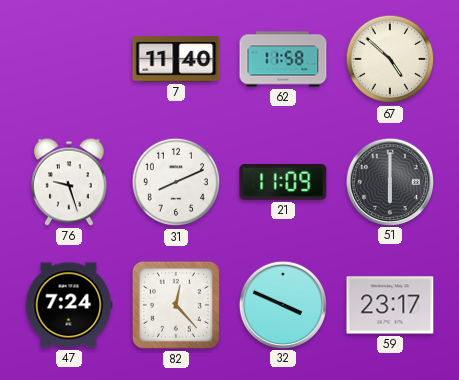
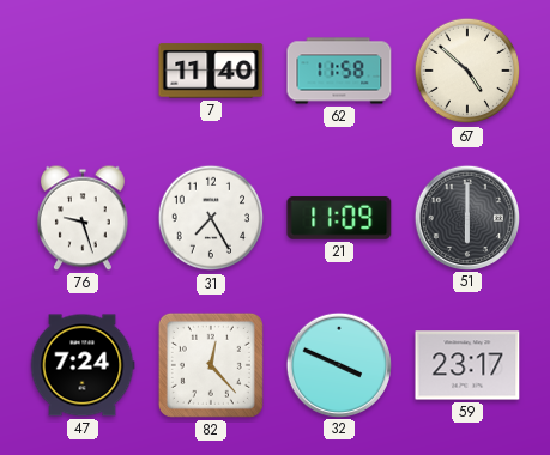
31: 8:11 -> 7:25 (211, 218)
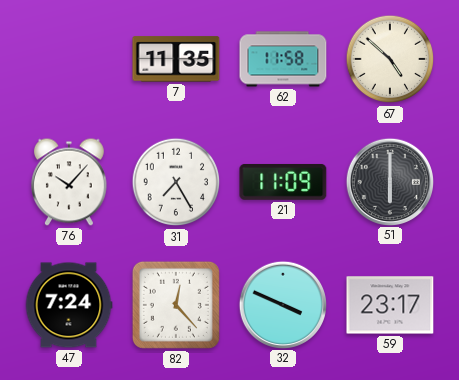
7: 11:40 -> 11:35 (176, 59)
76: 9:27 -> 10:07 (70, 182)
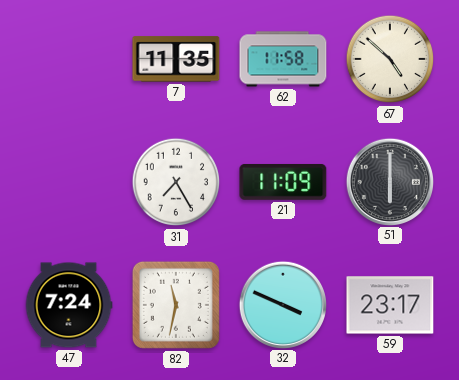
76: 10:07 -> none (70, 182)
82: 12:23 -> 11:32 (176, 305)
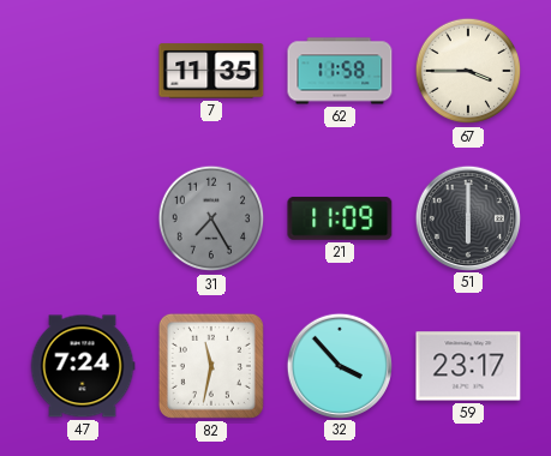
67: 4:52 -> 3:45 (468, 71)
31 dial: white -> grey (211, 218)
32: 3:49 -> 3:53 (339, 365)
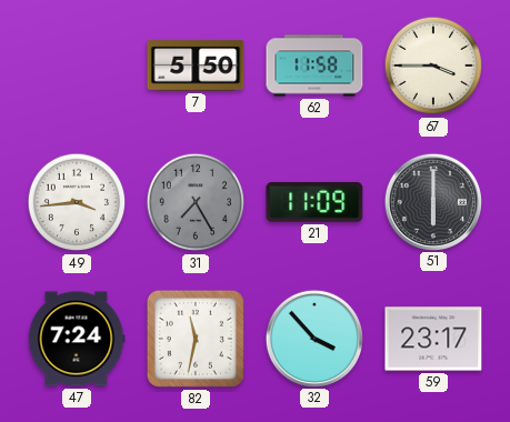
7: 11:35 -> 5:50 (196, 66)
49: none -> 3:44 (77, 202)
